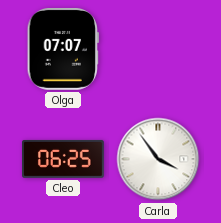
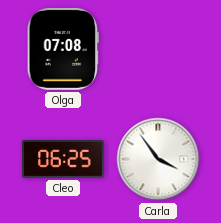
Olga: 07:07 -> 07:08 (62, 49)
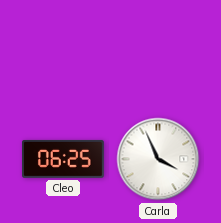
Olga: 07:08 -> none (62, 49)
Carla: 3:54 -> 3:56 (158, 159)
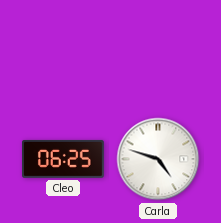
Carla: 3:56 -> 4:48 (158, 159)
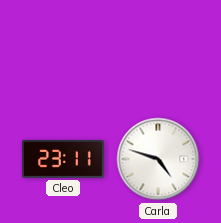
Cleo: 06:25 -> 23:11 (64, 159)
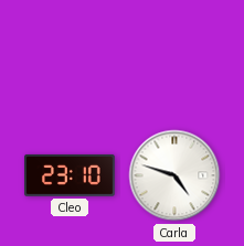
Cleo: 23:11 -> 23:10 (71, 175)
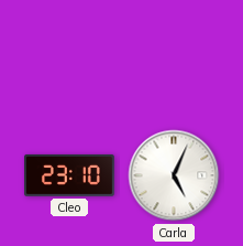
Carla: 4:48 -> 5:04 (174, 175)
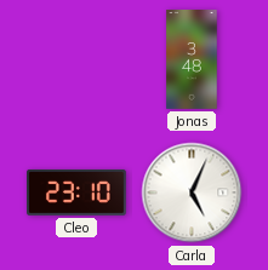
Jonas: none -> 3:48 (192, 59)
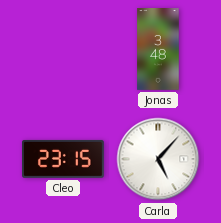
Cleo: 23:10 -> 23:15 (64, 159)
Carla: 5:04 -> 5:07 (158, 159)
